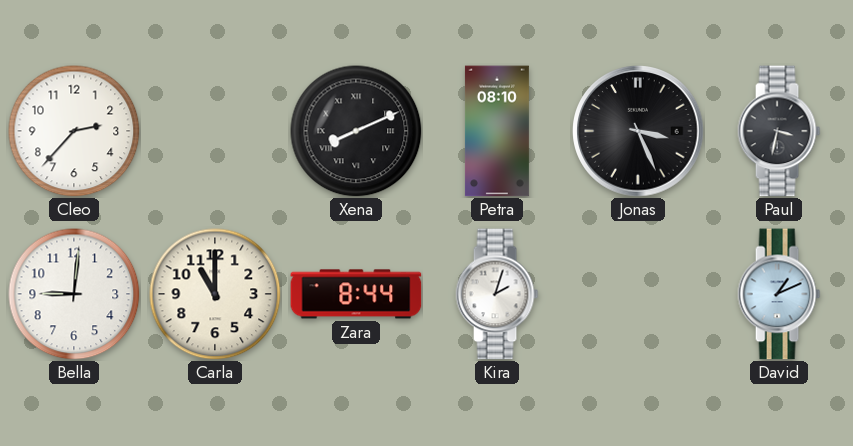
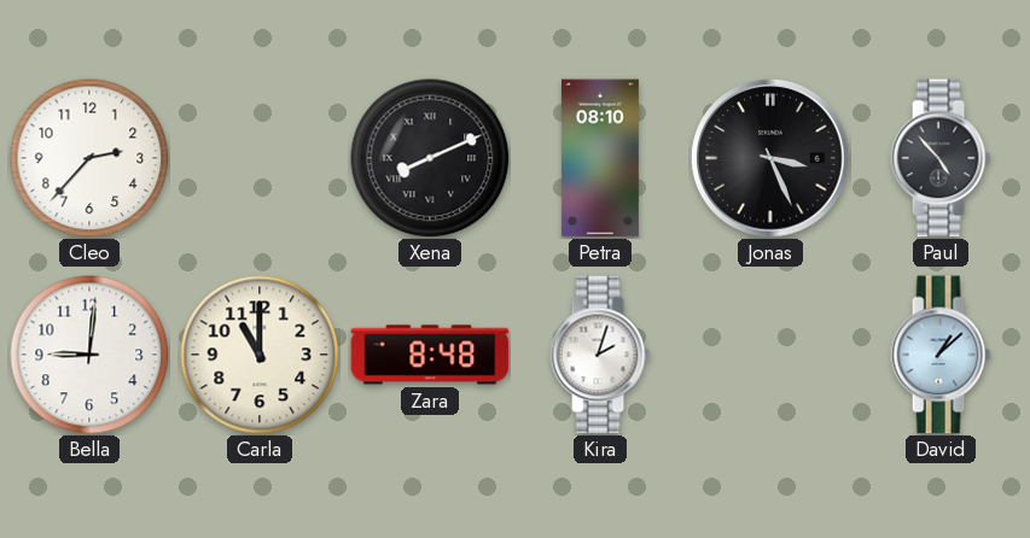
Paul: 3:32 -> 4:53 (941, 158)
Zara: 8:44 -> 8:48 (430, 355)
David: 1:11 -> 1:08 (941, 355)
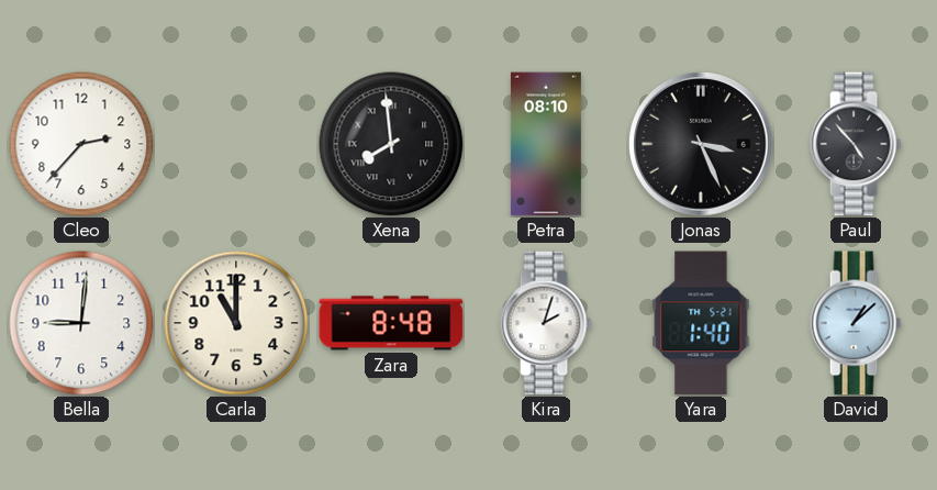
Xena: 8:11 -> 7:59 (391, 144)
Yara: none -> 1:40 (701, 323)
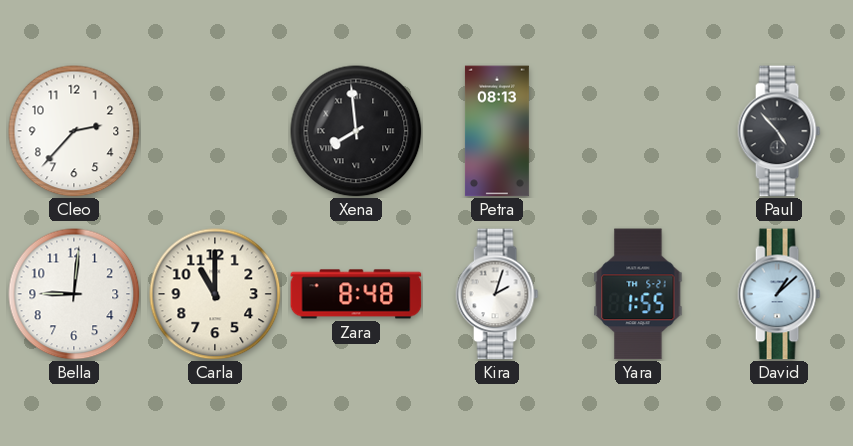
Petra: 08:10 -> 08:13 (497, 131)
Jonas: 3:26 -> none (701, 144)
Yara: 1:40 -> 1:55 (638, 294)
